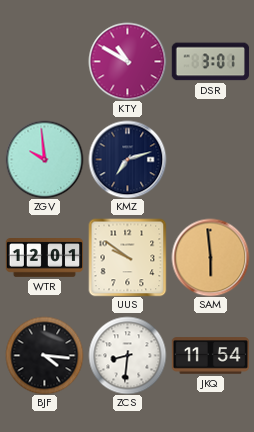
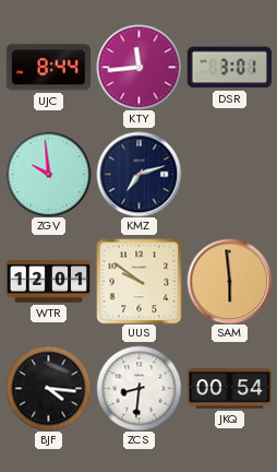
UJC: none -> 8:44 (48, 68)
KTY: 10:50 -> 11:44 (138, 67)
JKQ: 11:54 -> 00:54 (229, 389)
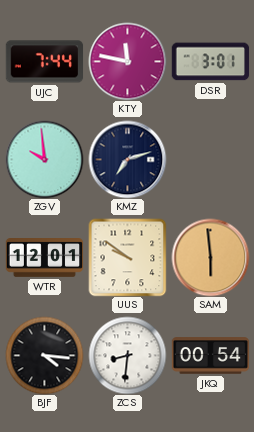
UJC: 8:44 -> 7:44 (44, 62)
KTY: 11:44 -> 11:47 (127, 61)
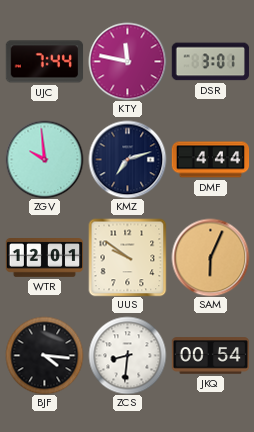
DMF: none -> 4:44 (210, 160)
SAM: 5:59 -> 6:04 (210, 257)
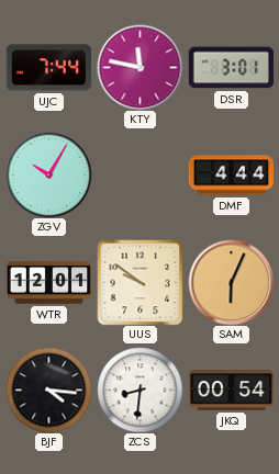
ZGV: 9:59 -> 10:05 (48, 174)
KMZ: 7:12 -> none (127, 159)
